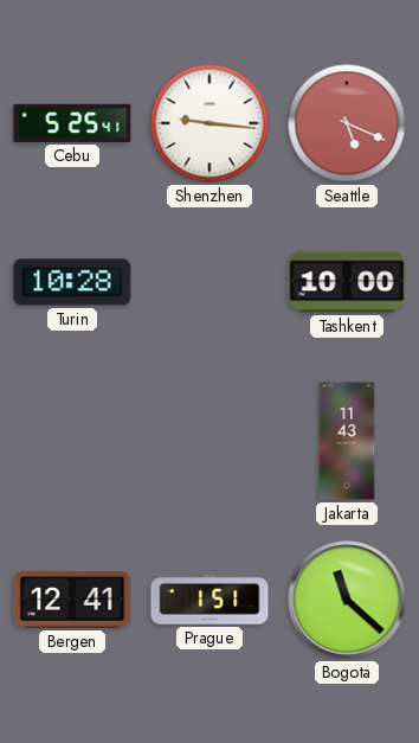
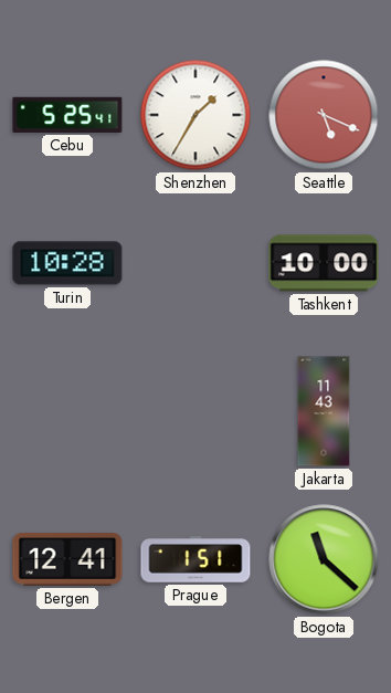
Shenzhen: 9:16 -> 1:35 (196, 115)
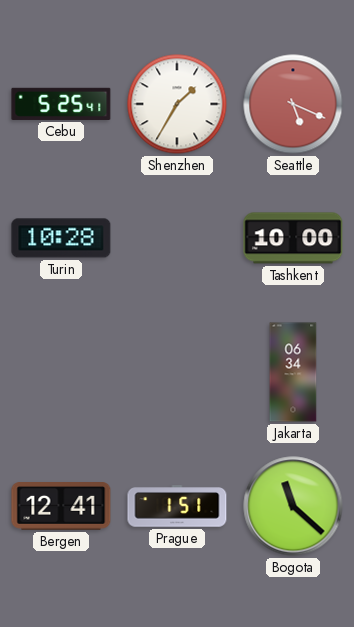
Jakarta: 11:43 -> 06:34 (293, 372)
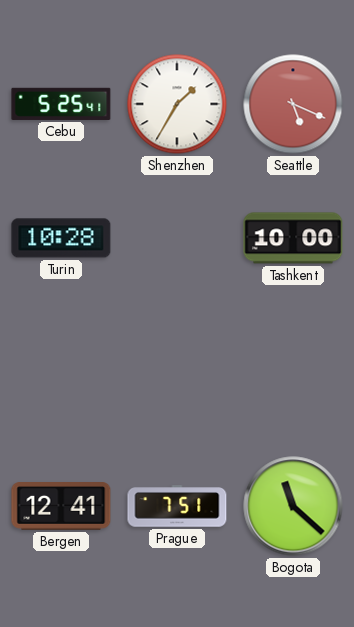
Jakarta: 06:34 -> none (293, 372)
Prague: 1:51 -> 7:51 (177, 506)
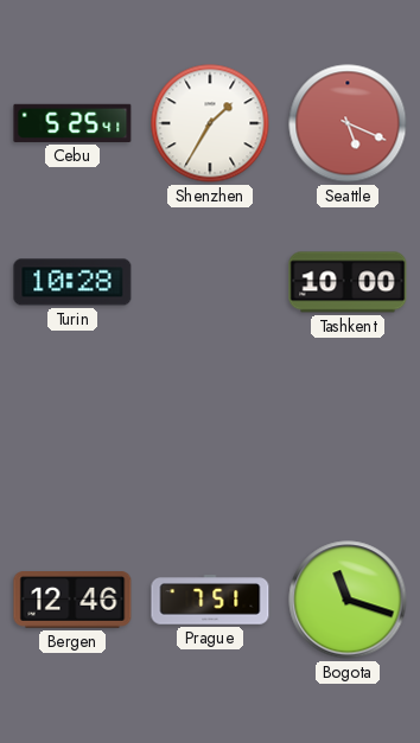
Bergen: 12:41 -> 12:46 (72, 601)
Bogota: 11:22 -> 11:18 (348, 600)
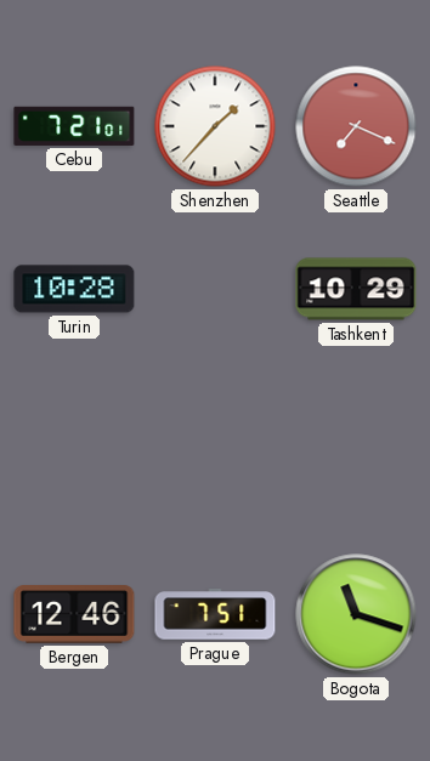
Cebu: 5:25 -> 7:21 (74, 126)
Shenzhen: 1:35 -> 1:37 (215, 126)
Seattle: 5:19 -> 7:19 (356, 126)
Tashkent: 10:00 -> 10:29 (356, 289)
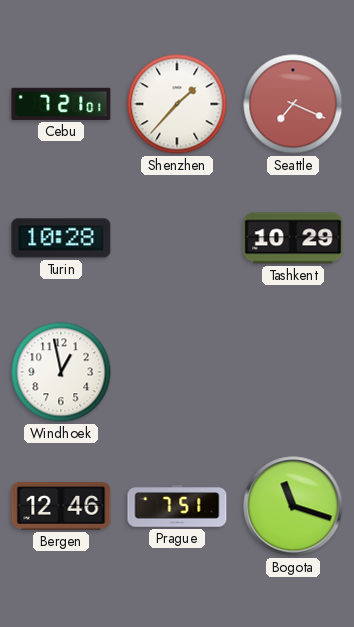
Windhoek: none -> 12:58 (61, 372)
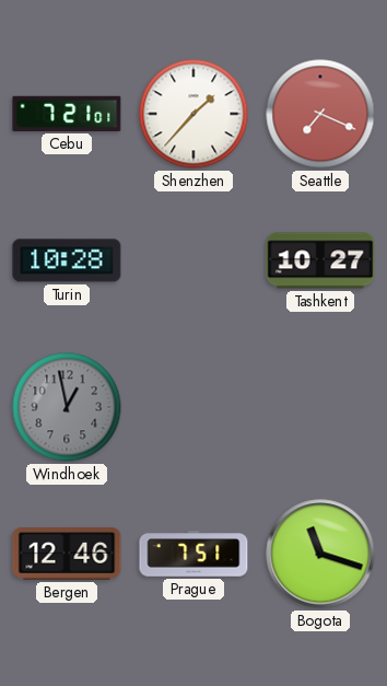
Tashkent: 10:29 -> 10:27 (320, 260)
Windhoek dial: white -> grey (67, 407)
